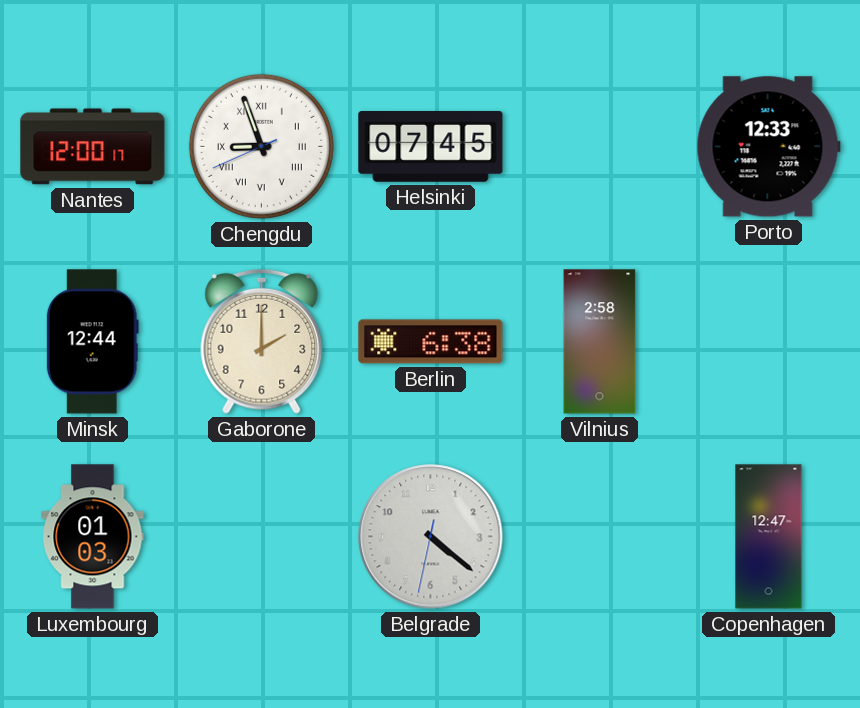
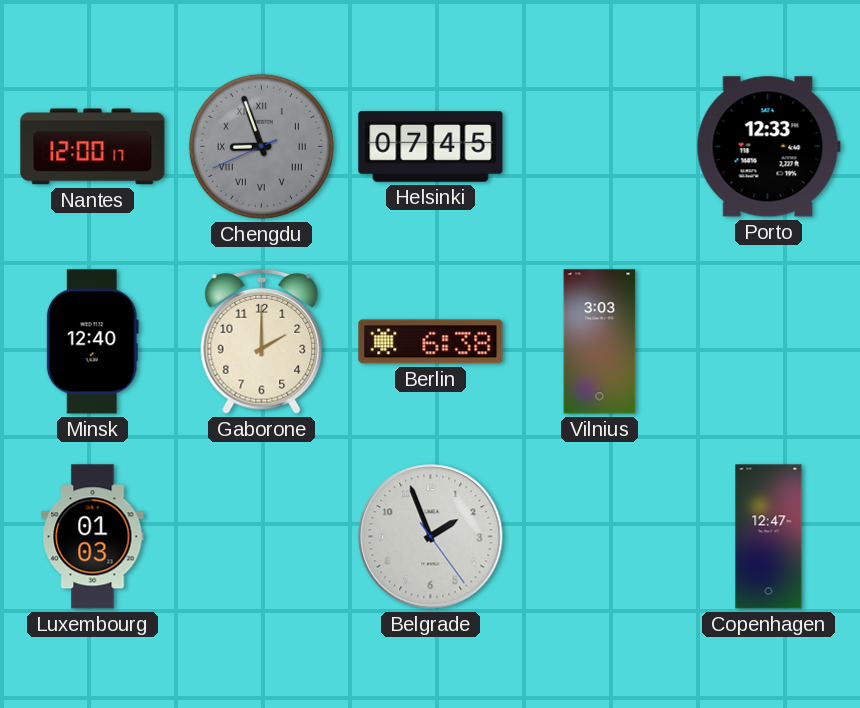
Chengdu dial: white -> grey (261, 146)
Minsk: 12:44 -> 12:40 (92, 342)
Vilnius: 2:58 -> 3:03 (600, 342)
Belgrade: 4:21 -> 1:56 (431, 537)
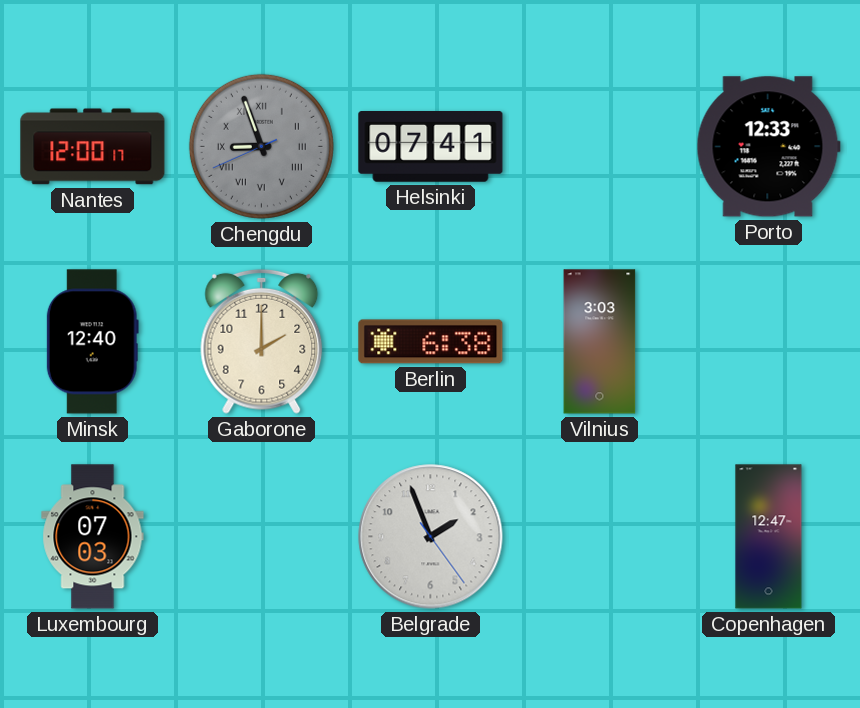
Helsinki: 07:45 -> 07:41 (431, 147)
Luxembourg: 01:03 -> 07:03 (93, 537)
